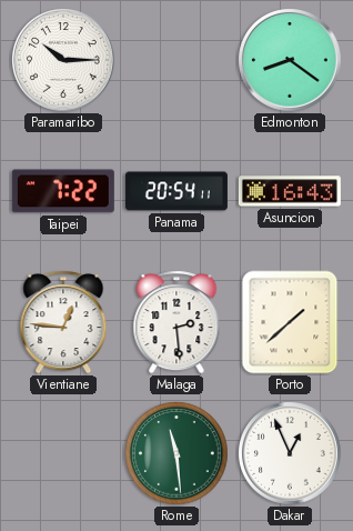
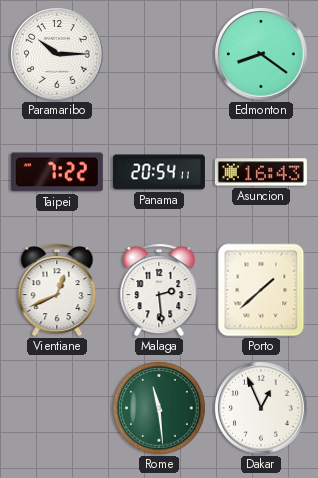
Vientiane: 12:46 -> 12:41 (57, 290)
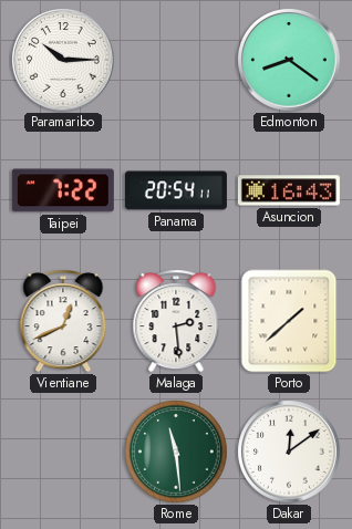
Dakar: 12:56 -> 12:09 (289, 452)
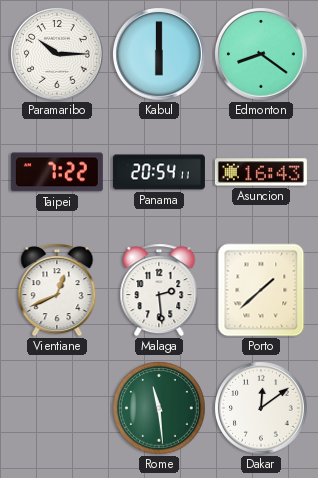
Kabul: none -> 6:00 (159, 54)
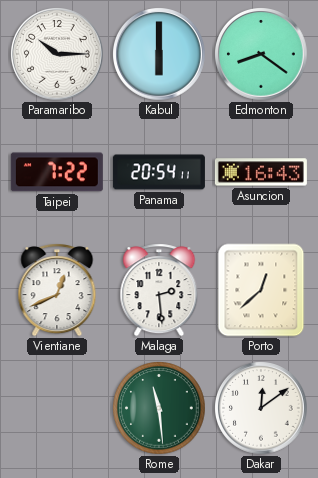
Porto: 1:38 -> 12:38 (261, 290)
